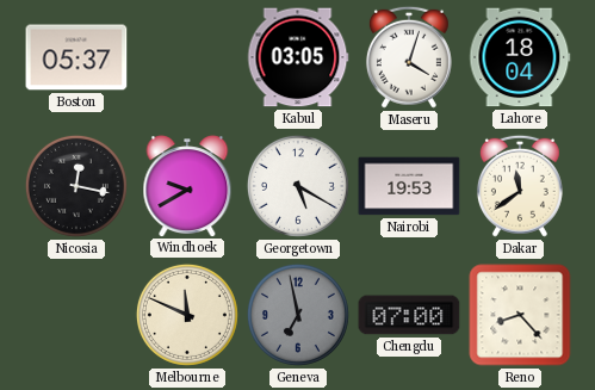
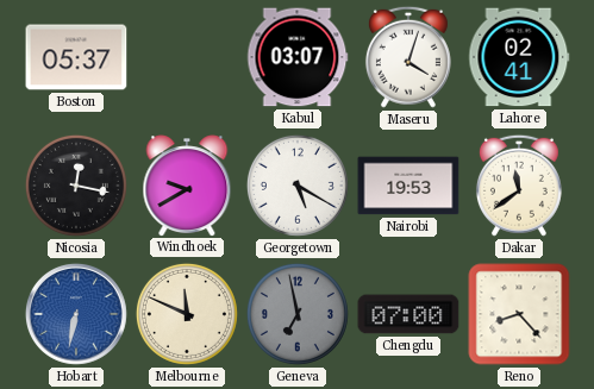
Kabul: 03:05 -> 03:07 (298, 57)
Lahore: 18:04 -> 02:41 (519, 57)
Hobart: none -> 6:32 (76, 314)
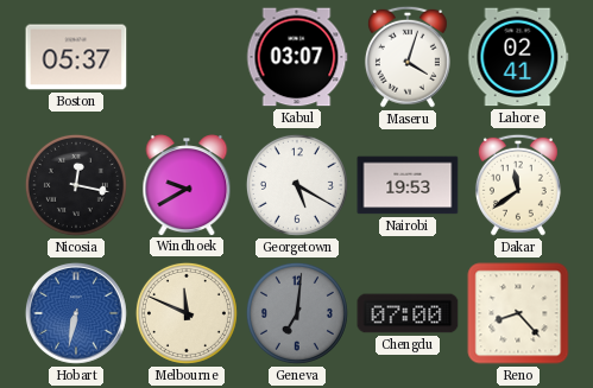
Geneva: 6:58 -> 7:01 (297, 313)
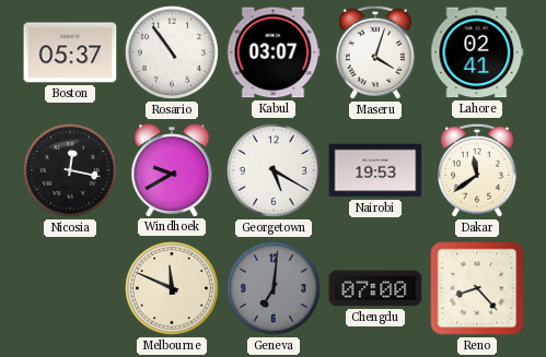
Rosario: none -> 10:54 (172, 52)
Hobart: 6:32 -> none (76, 313)
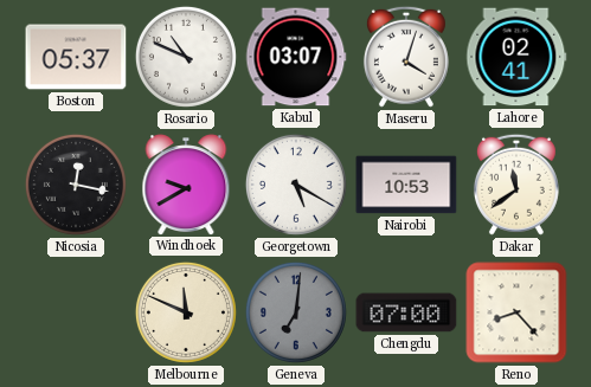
Rosario: 10:54 -> 10:49 (186, 57)
Nairobi: 19:53 -> 10:53 (406, 185)
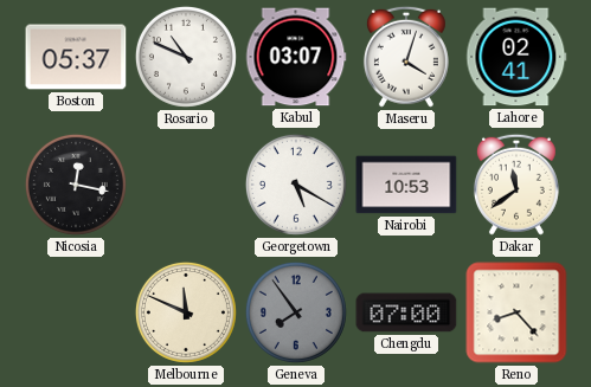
Windhoek: 9:40 -> none (186, 185)
Geneva: 7:01 -> 7:54 (296, 312)
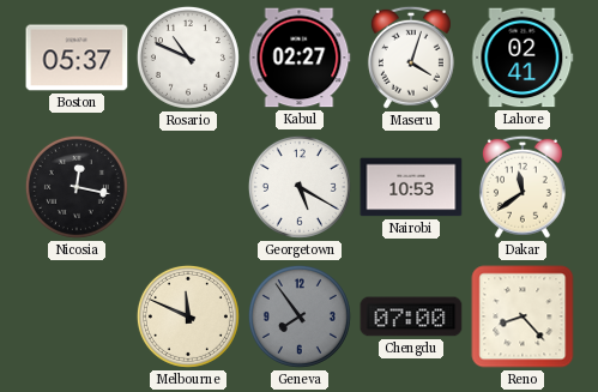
Kabul: 03:07 -> 02:27 (300, 58)
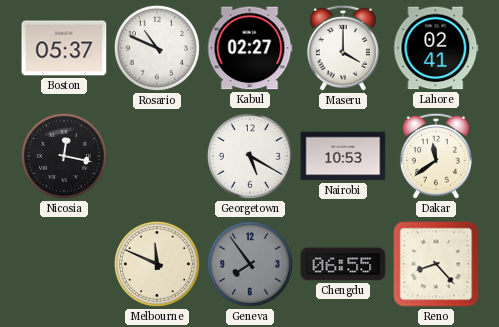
Maseru: 4:03 -> 4:00 (343, 48)
Chengdu: 07:00 -> 06:55 (343, 264)
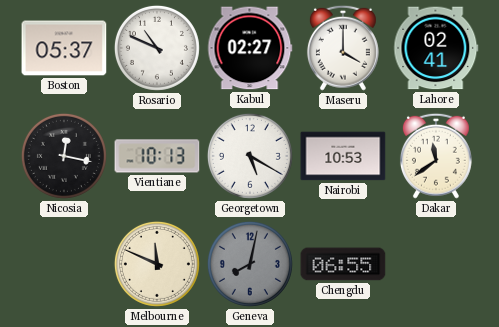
Vientiane: none -> 10:13 (157, 156)
Geneva: 7:54 -> 8:02 (250, 264)
Reno: 8:23 -> none (436, 264)
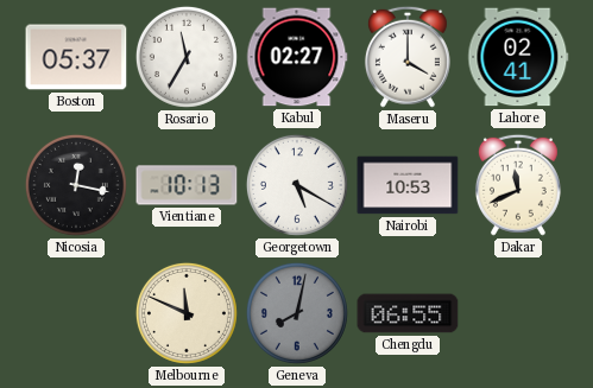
Rosario: 10:49 -> 11:35 (187, 57)
Dakar: 11:39 -> 11:41 (518, 185)
